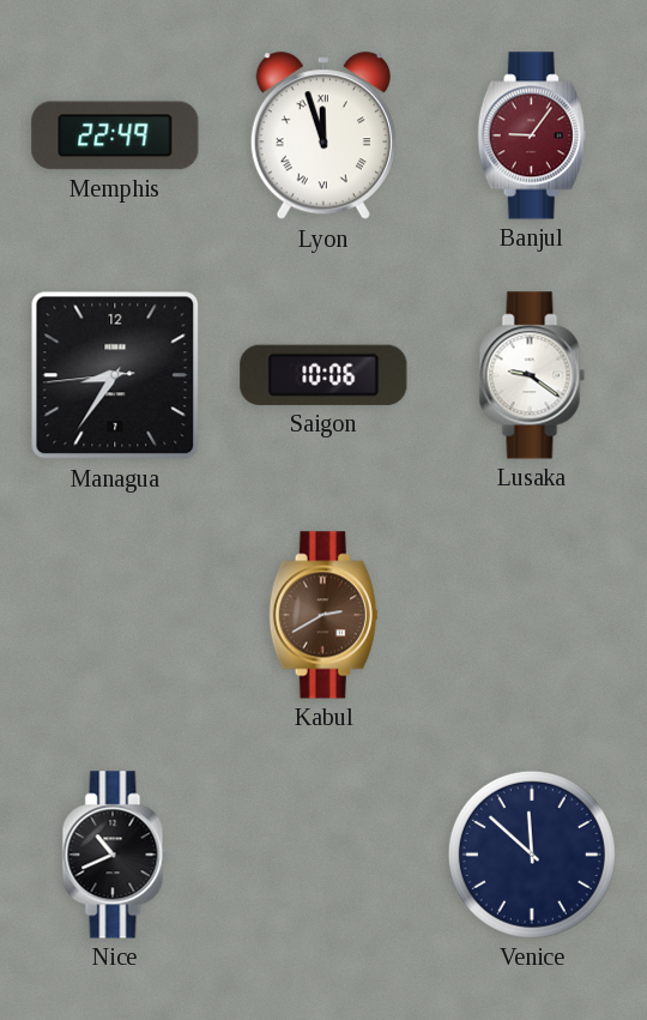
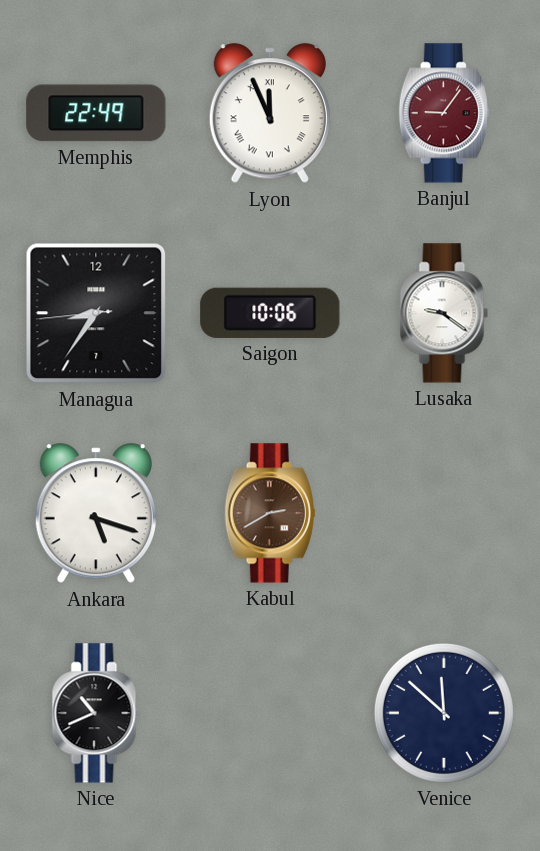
Lyon: 11:57 -> 11:56 (270, 114)
Ankara: none -> 5:18 (96, 514)
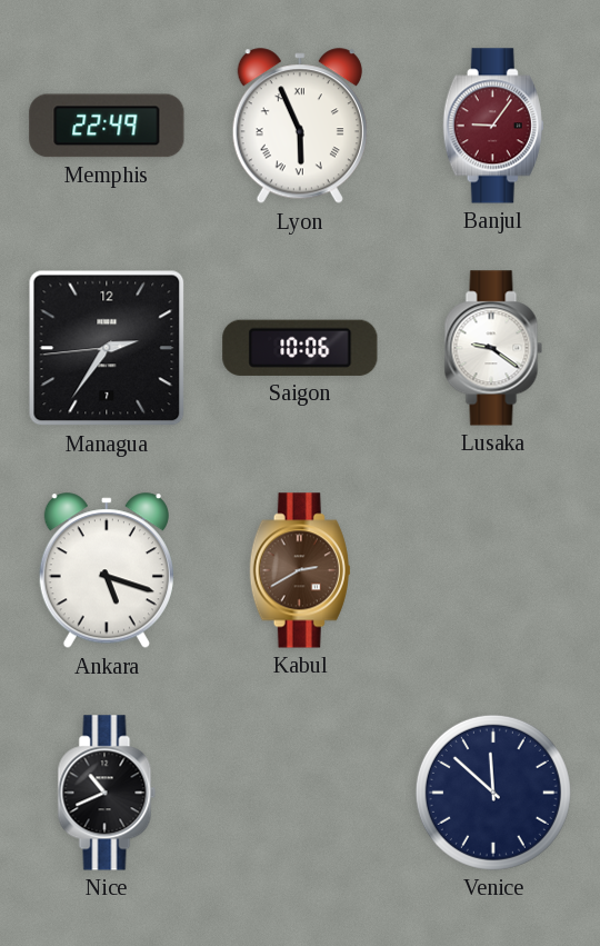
Lyon: 11:56 -> 5:56 (300, 127)
Managua: 8:35 -> 2:35 (107, 348)
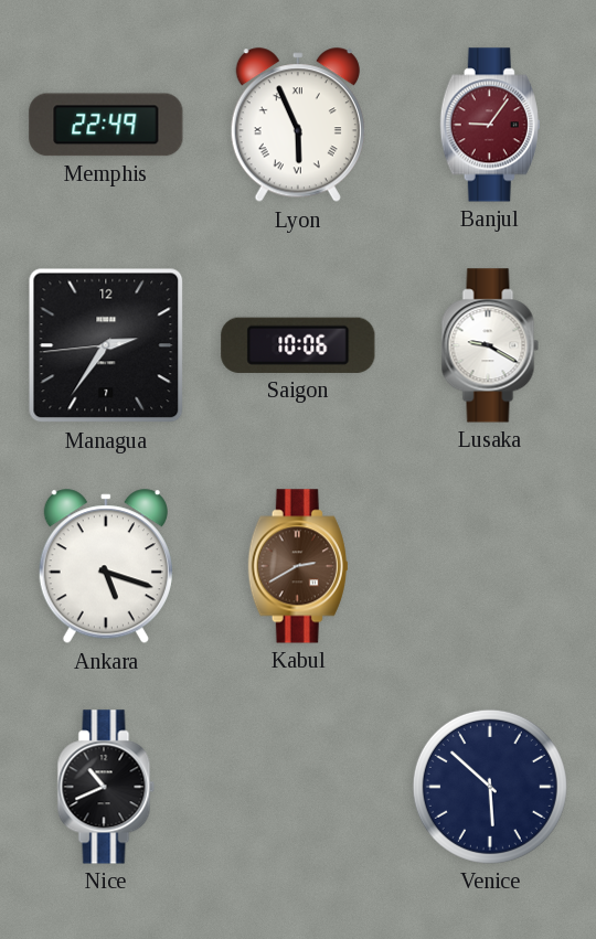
Lusaka: 9:21 -> 9:20 (490, 345)
Venice: 11:52 -> 5:52 (490, 787)
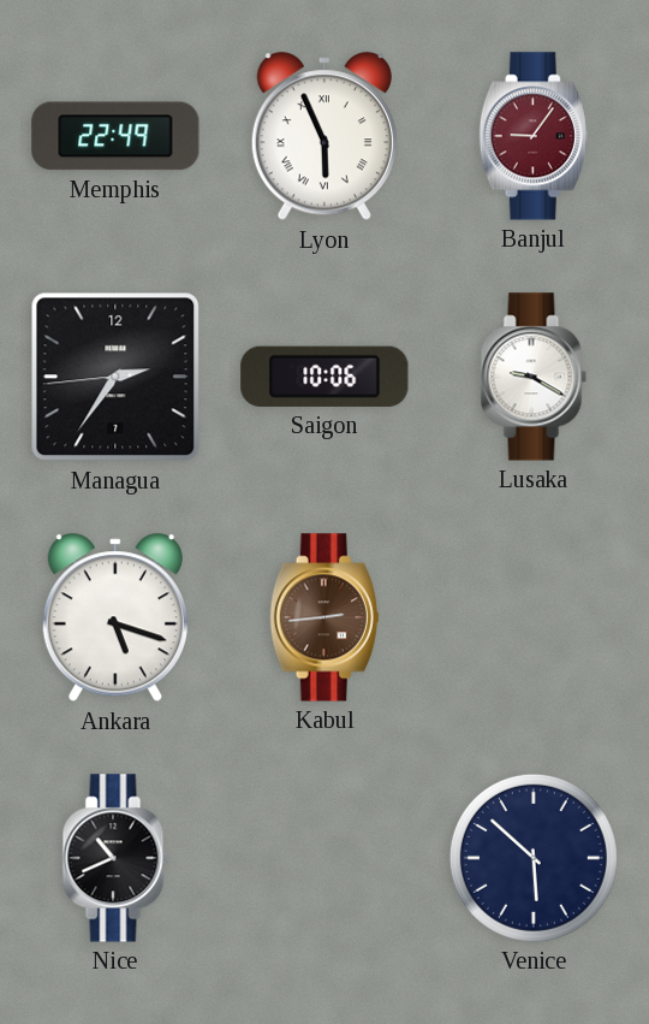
Kabul: 2:40 -> 2:44 (324, 617)
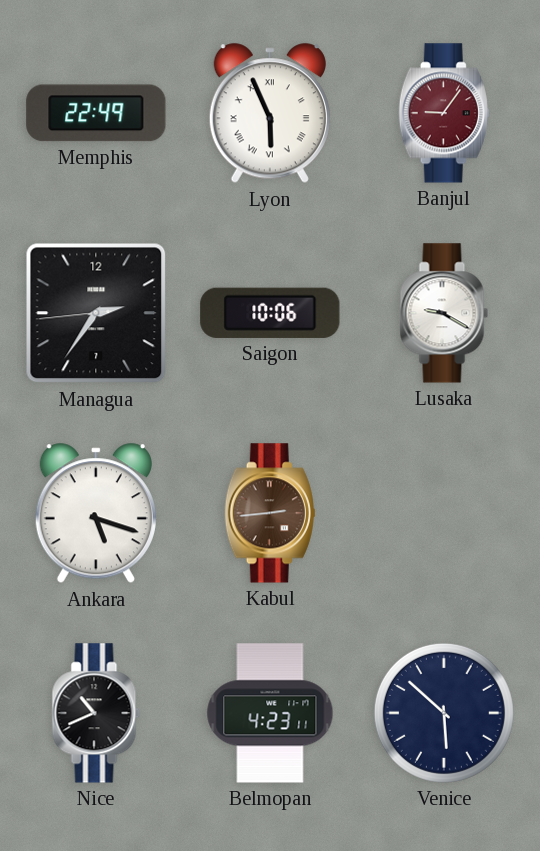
Belmopan: none -> 4:23 (270, 713)
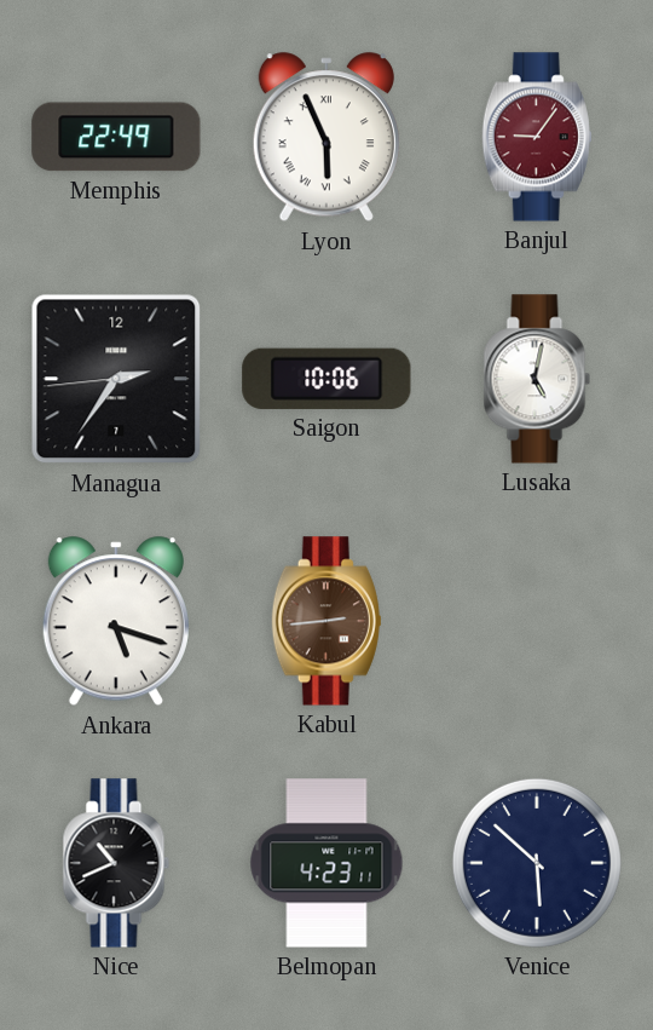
Lusaka: 9:20 -> 5:02 (537, 379)
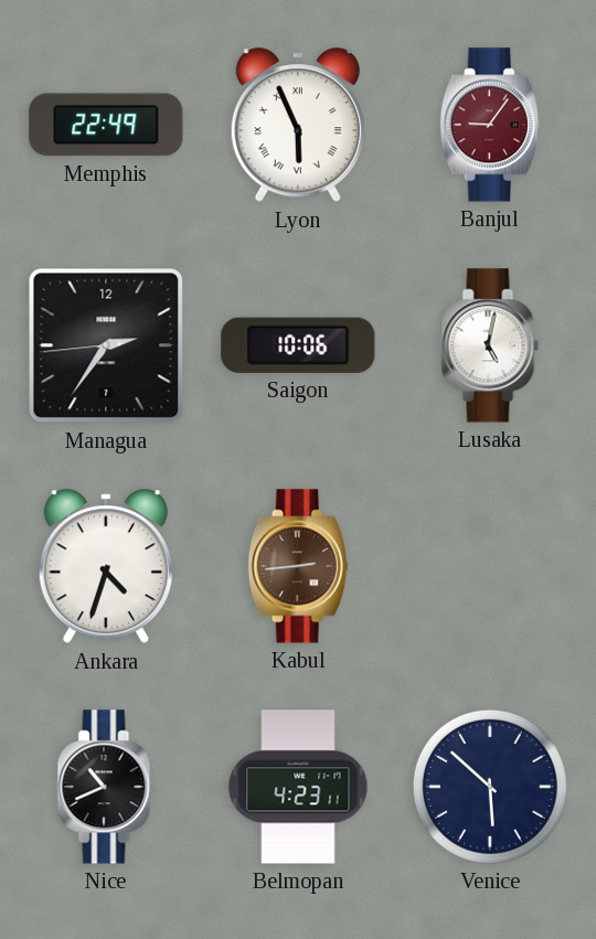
Ankara: 5:18 -> 4:33 (106, 567)
